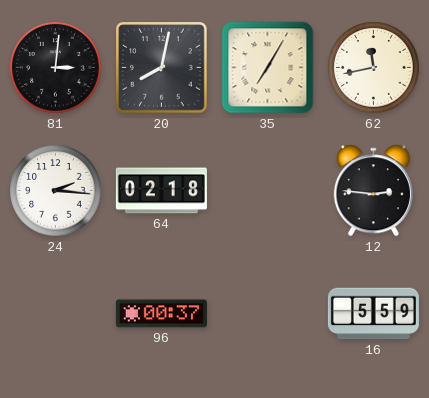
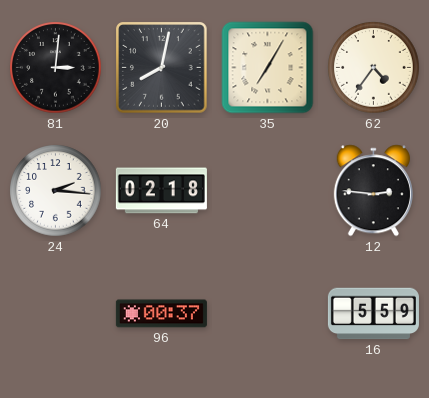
62: 11:43 -> 4:36 (374, 68)
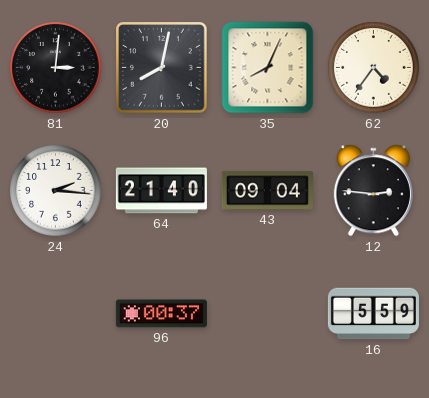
35: 7:05 -> 8:04 (268, 68)
64: 02:18 -> 21:40 (161, 191)
43: none -> 09:04 (267, 191)
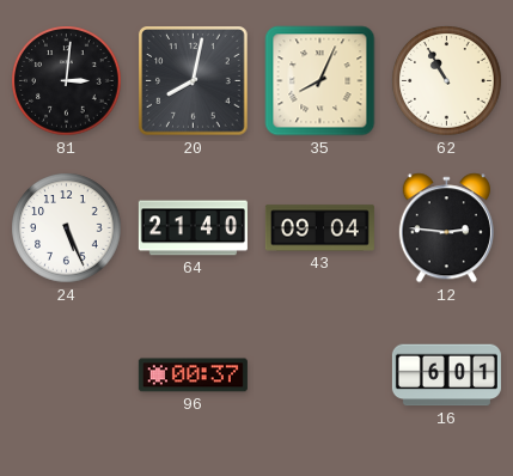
62: 4:36 -> 10:55 (447, 81)
24: 2:16 -> 5:26 (67, 228)
16: 5:59 -> 6:01 (446, 376)
